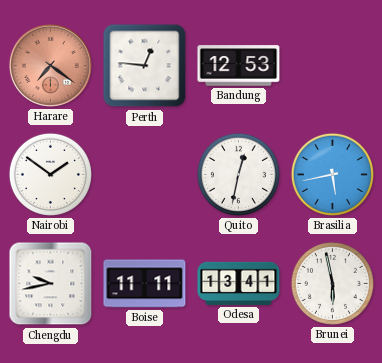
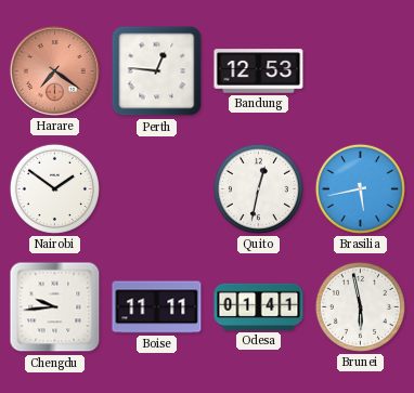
Chengdu: 9:43 -> 9:44 (55, 307)
Odesa: 13:41 -> 01:41 (259, 306)
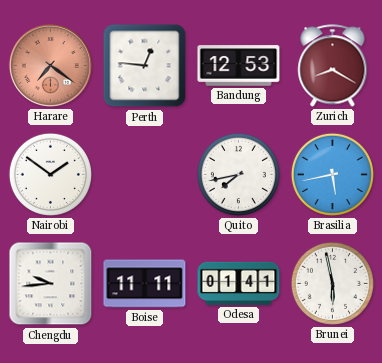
Zurich: none -> 8:20 (333, 66)
Quito: 12:32 -> 7:43 (238, 174)
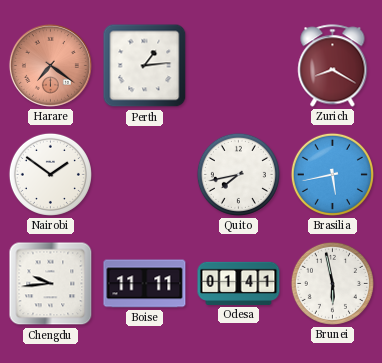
Perth: 12:46 -> 1:14 (145, 66)
Bandung: 12:53 -> none (239, 66)
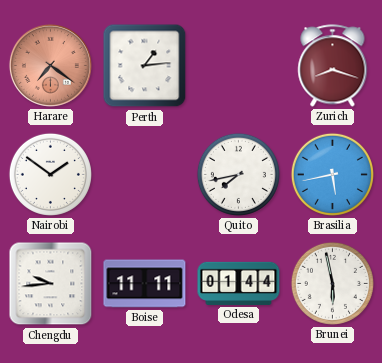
Zurich: 8:20 -> 8:18 (333, 66)
Odesa: 01:41 -> 01:44 (239, 283)
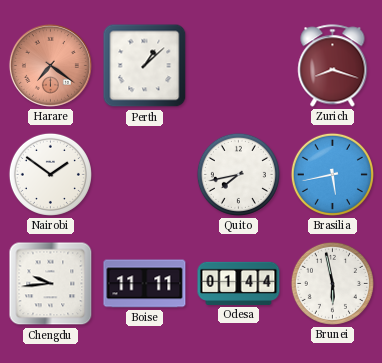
Perth: 1:14 -> 1:08 (145, 66)
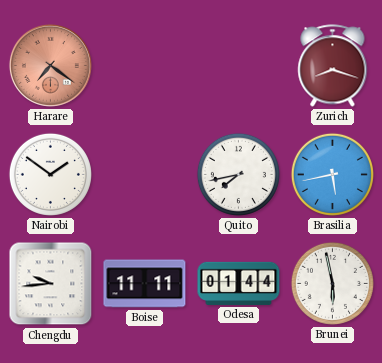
Perth: 1:08 -> none (145, 66)
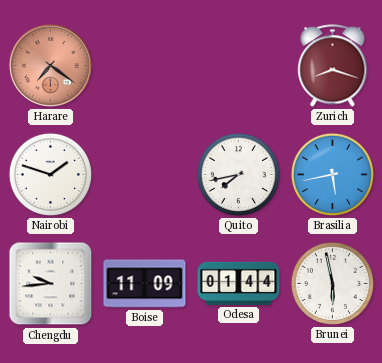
Nairobi: 1:51 -> 1:48 (50, 174)
Boise: 11:11 -> 11:09 (145, 284)
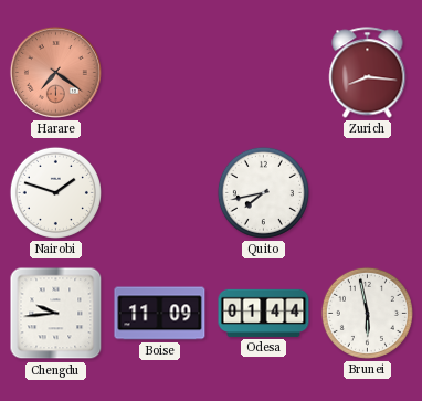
Zurich: 8:18 -> 8:16 (368, 73)
Brasilia: 5:43 -> none (332, 174)
